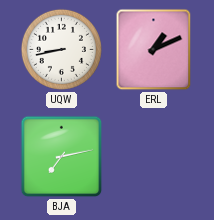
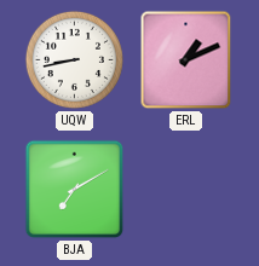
BJA: 7:13 -> 7:10 (75, 190)
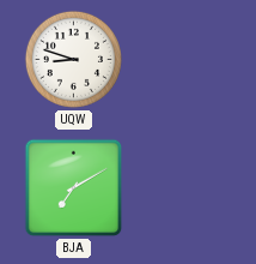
UQW: 8:43 -> 8:48 (73, 59)
ERL: 1:11 -> none (186, 60)
